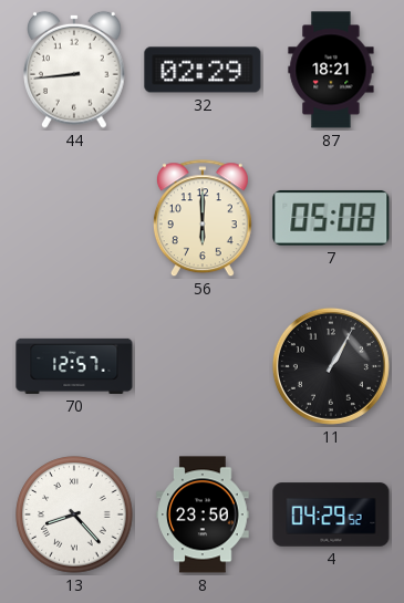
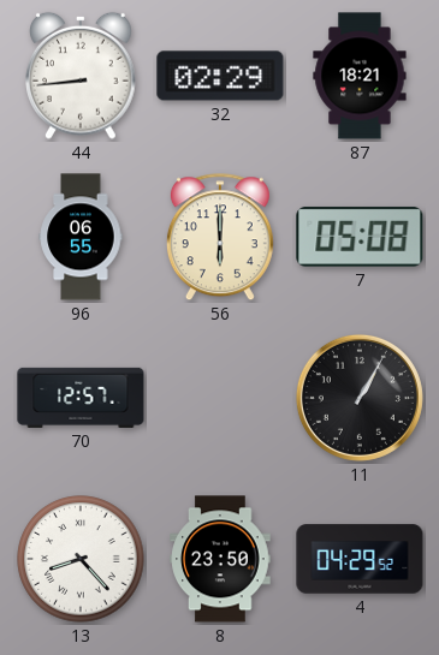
96: none -> 06:55 (81, 237)
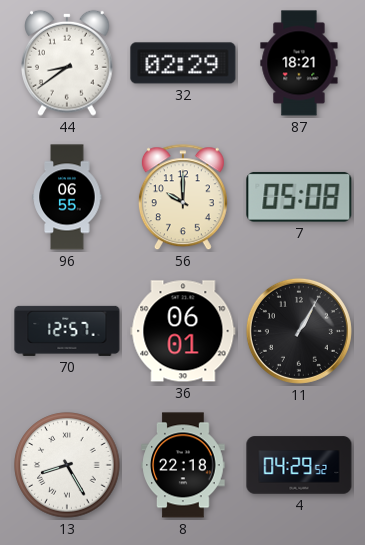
44: 8:44 -> 8:39 (68, 63)
56: 6:00 -> 10:00 (183, 198)
36: none -> 06:01 (183, 331)
13: 8:23 -> 8:25 (67, 465)
8: 23:50 -> 22:18 (183, 465)
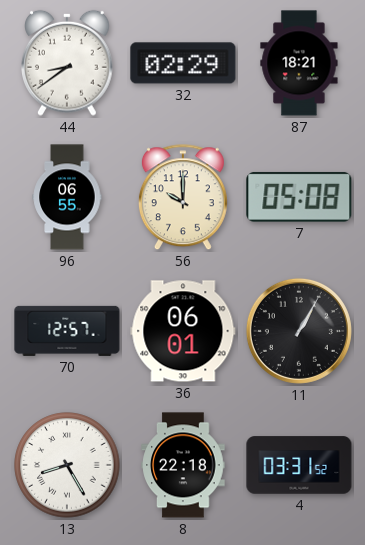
4: 04:29 -> 03:31 (299, 465)
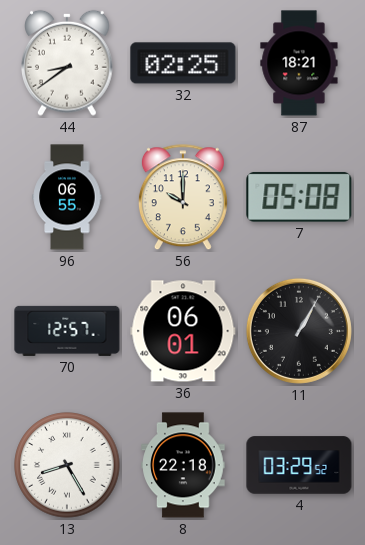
32: 02:29 -> 02:25 (183, 63)
4: 03:31 -> 03:29 (299, 465)
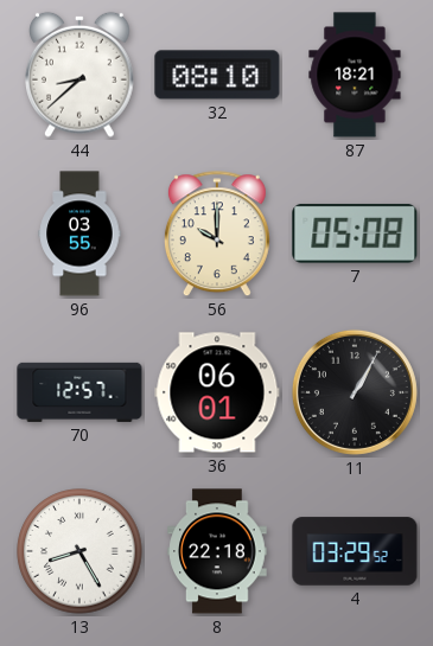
44: 8:39 -> 8:38 (81, 75)
32: 02:25 -> 08:10 (217, 75)
96: 06:55 -> 03:55 (79, 234)
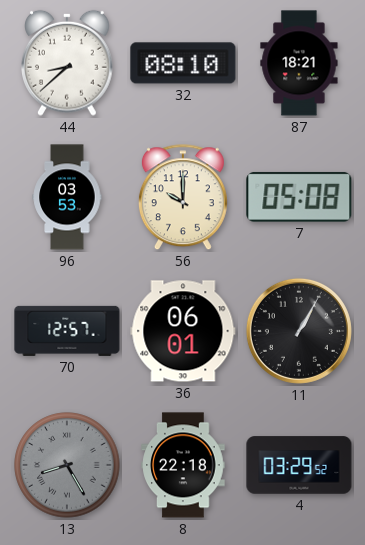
96: 03:55 -> 03:53 (67, 197)
13 dial: white -> grey (67, 465)
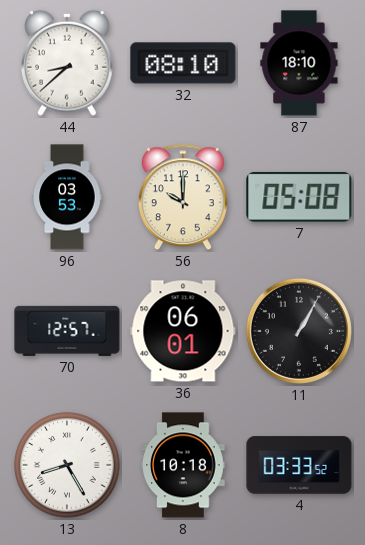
87: 18:21 -> 18:10 (299, 63)
13 dial: grey -> white (67, 465)
8: 22:18 -> 10:18 (183, 465)
4: 03:29 -> 03:33 (299, 465)
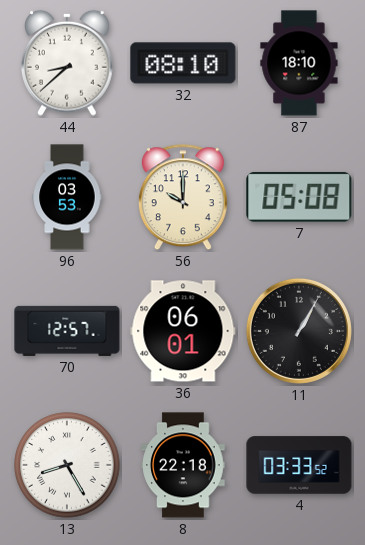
8: 10:18 -> 22:18 (183, 465)
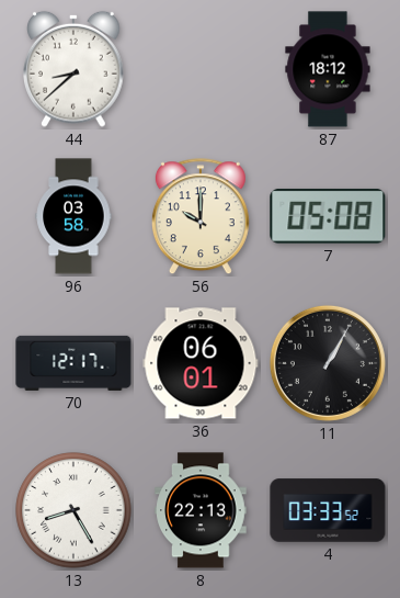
32: 08:10 -> none (183, 63)
87: 18:10 -> 18:12 (328, 69)
96: 03:53 -> 03:58 (73, 216)
70: 12:57 -> 12:17 (73, 363)
8: 22:18 -> 22:13 (201, 510)
